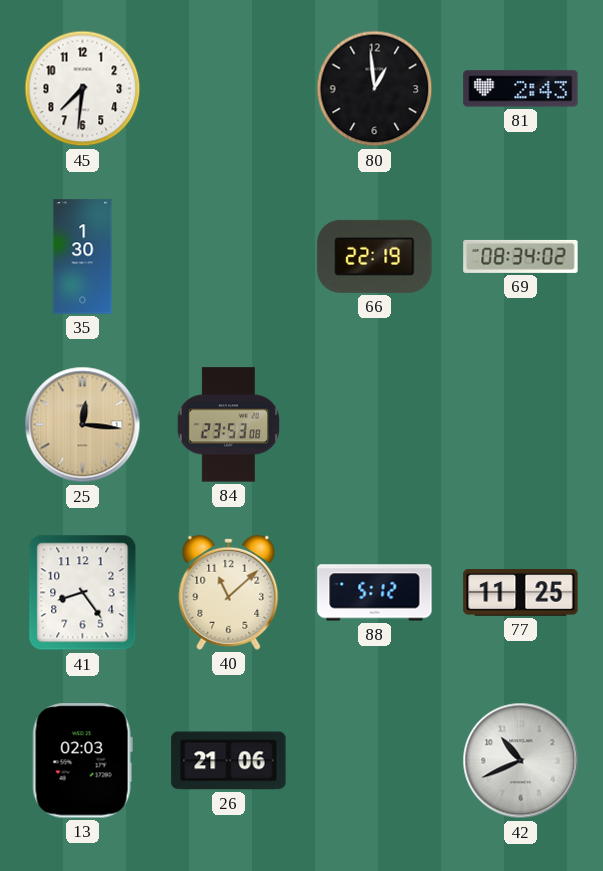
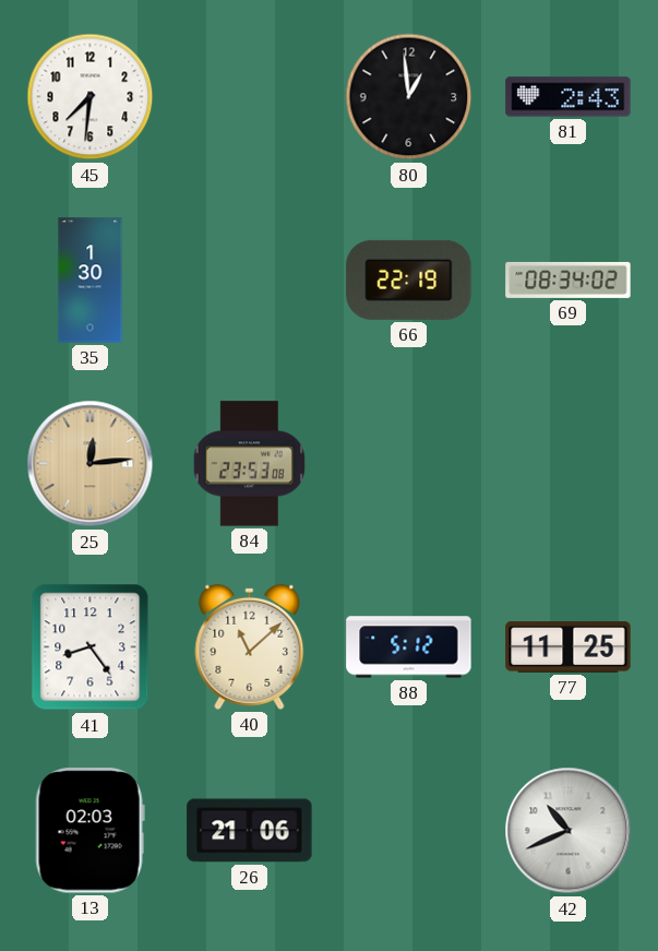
25: 12:16 -> 12:14 (91, 464)
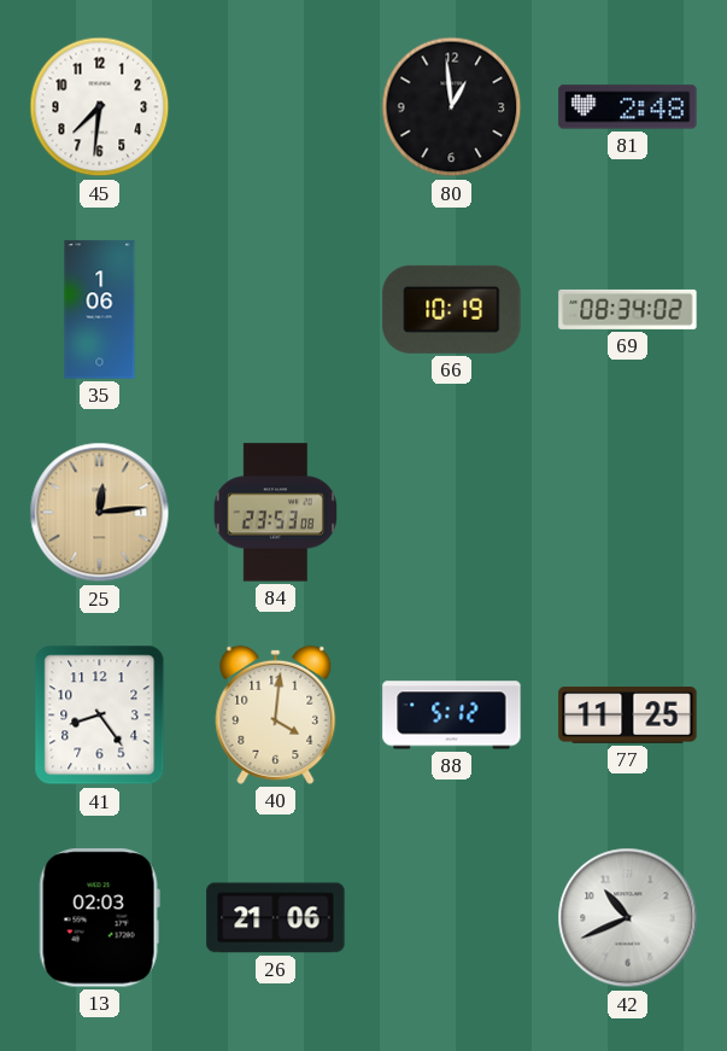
81: 2:43 -> 2:48 (628, 107)
35: 1:30 -> 1:06 (100, 310)
66: 22:19 -> 10:19 (452, 309)
40: 11:08 -> 4:01 (276, 714)
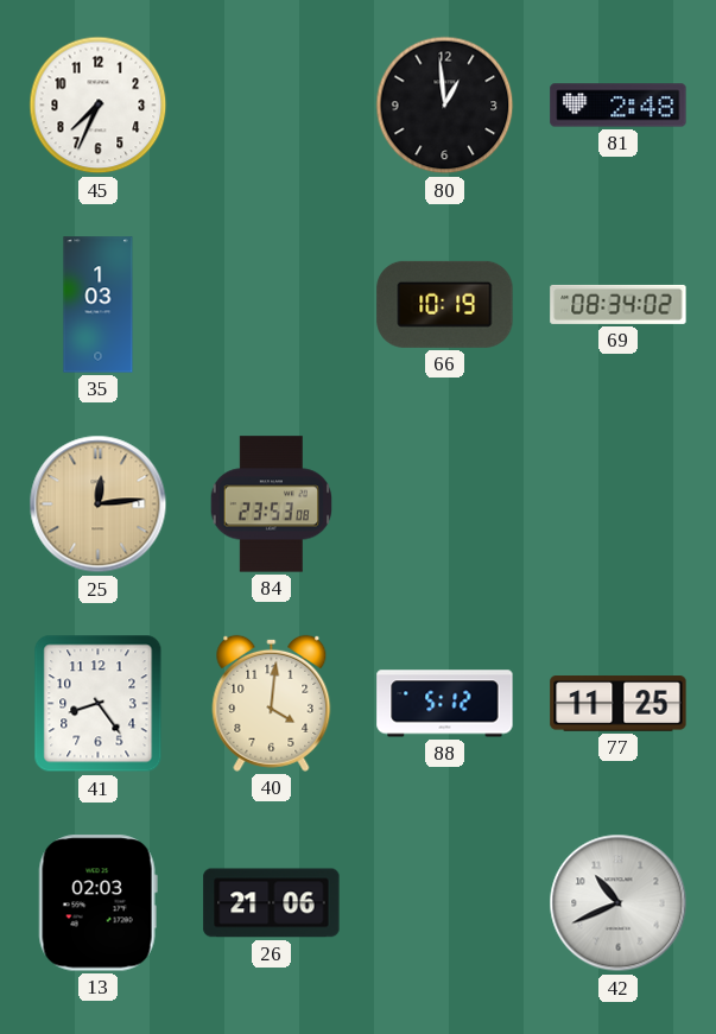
45: 7:31 -> 7:34 (99, 106)
35: 1:06 -> 1:03 (99, 305)
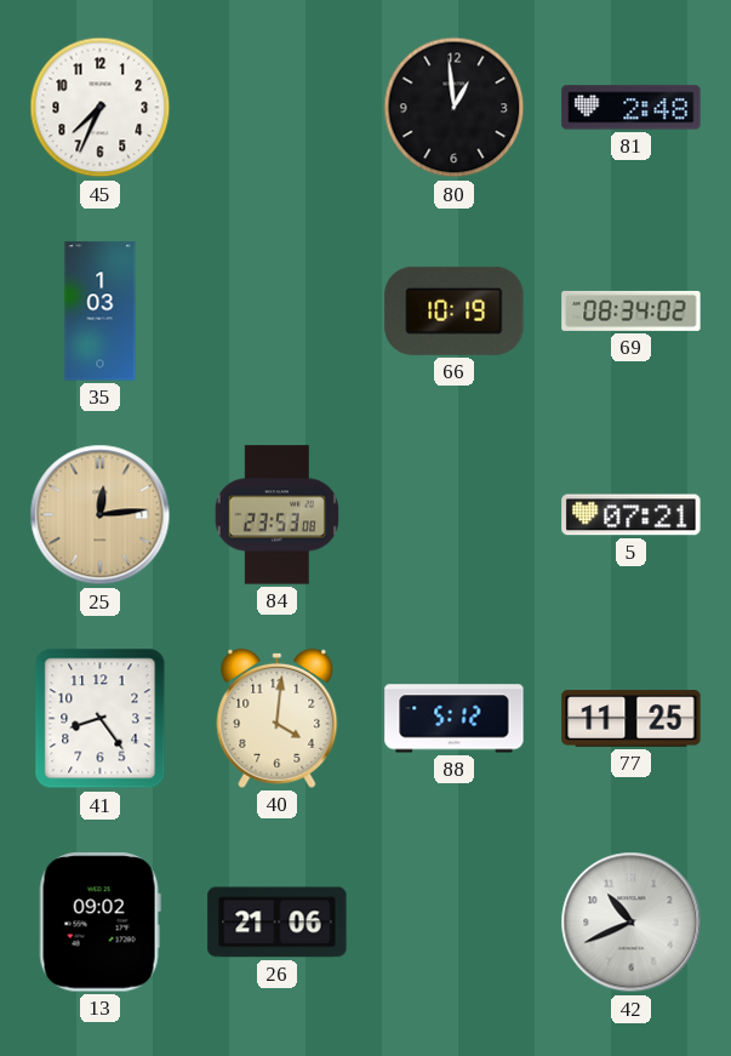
5: none -> 07:21 (632, 515)
13: 02:03 -> 09:02 (99, 923)
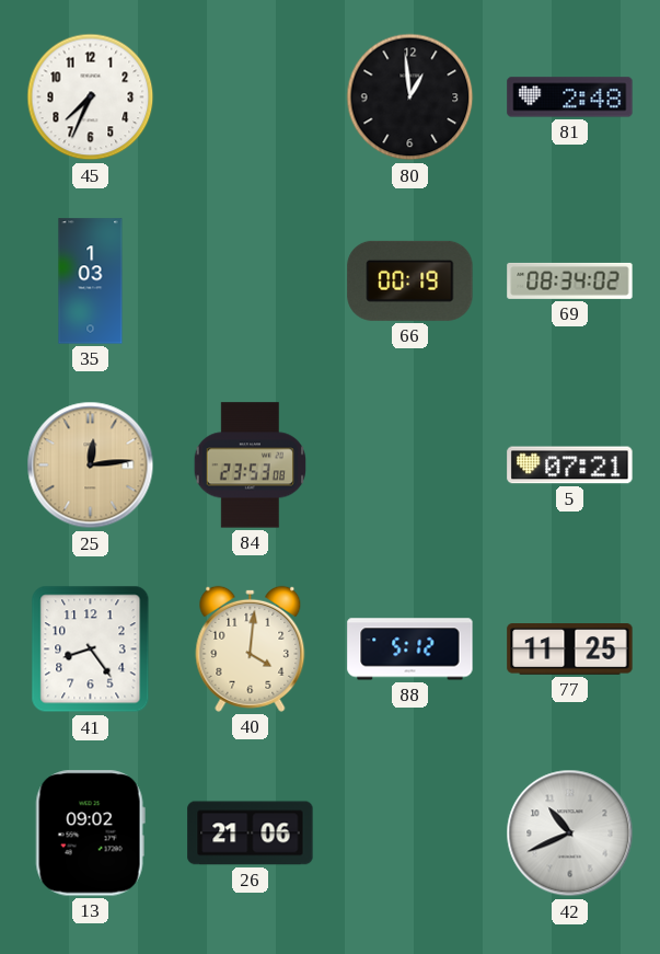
66: 10:19 -> 00:19 (410, 280)
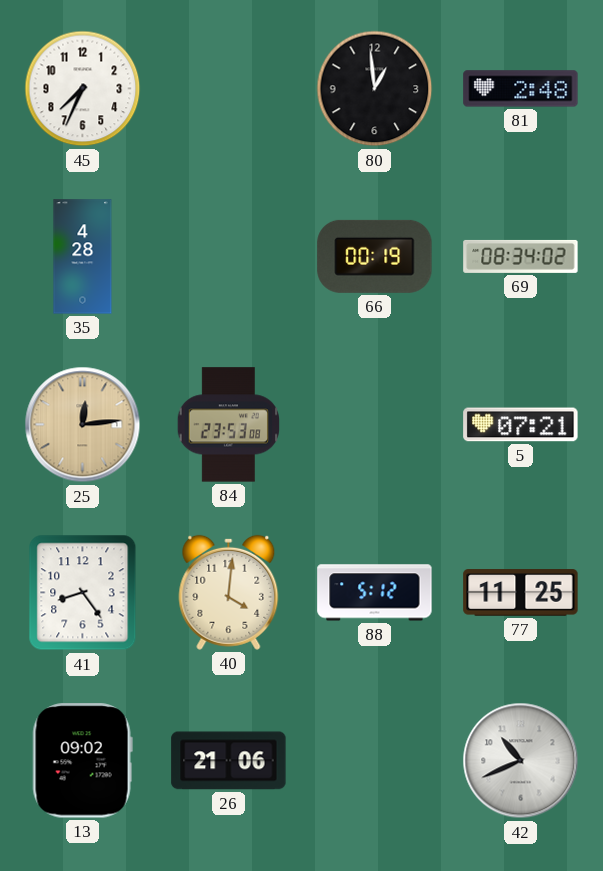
35: 1:03 -> 4:28 (83, 257)
